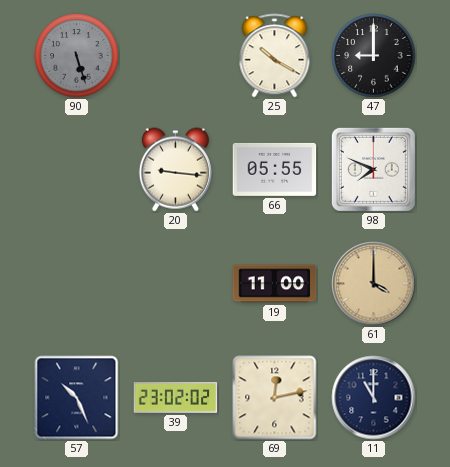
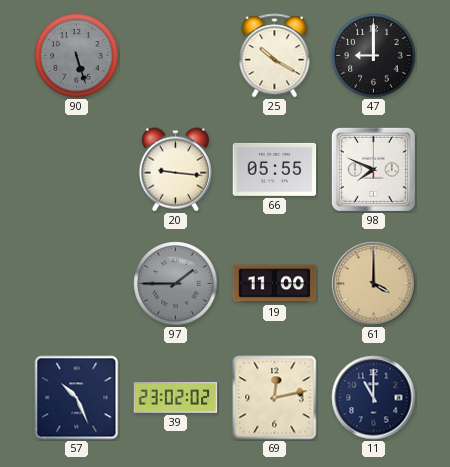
97: none -> 1:45 (176, 284)
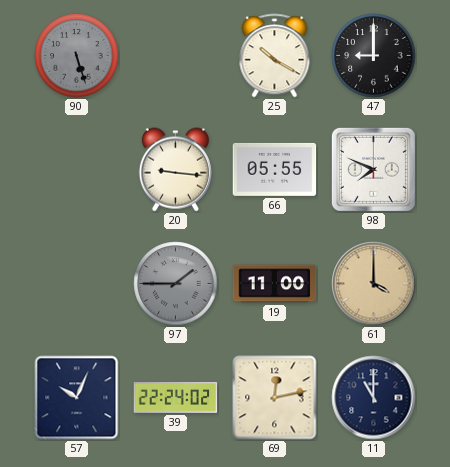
57: 10:26 -> 10:04 (77, 398)
39: 23:02 -> 22:24 (176, 397)
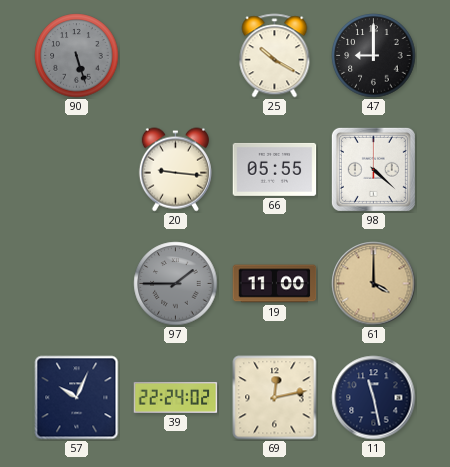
98: 7:49 -> 4:22 (373, 169)
11: 11:00 -> 11:28 (374, 398)
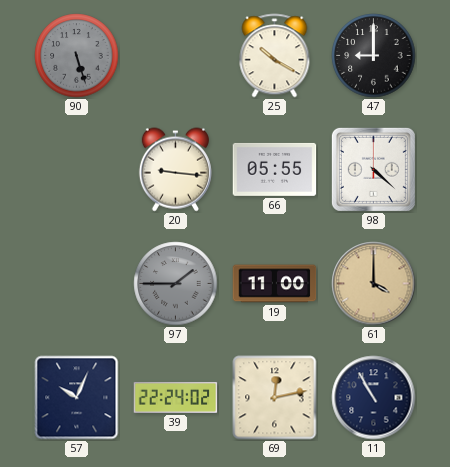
11: 11:28 -> 10:55 (374, 398)
